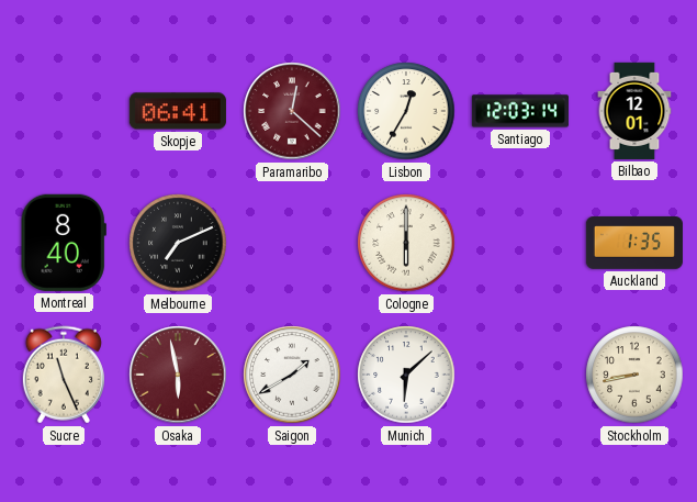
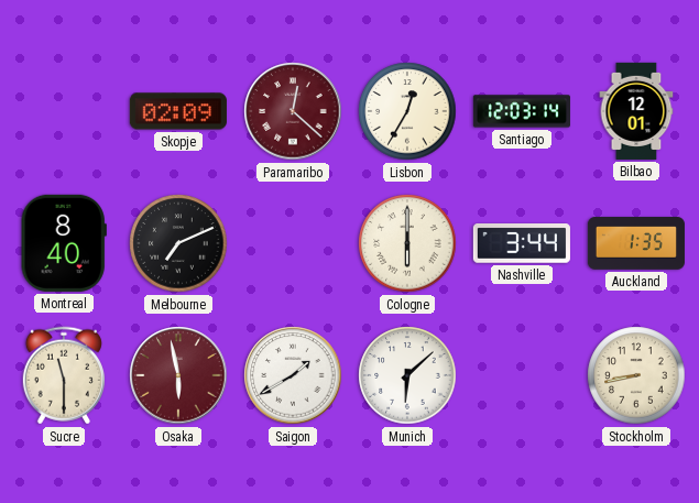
Skopje: 06:41 -> 02:09 (178, 111)
Nashville: none -> 3:44 (522, 243)
Sucre: 11:26 -> 11:30 (64, 375)
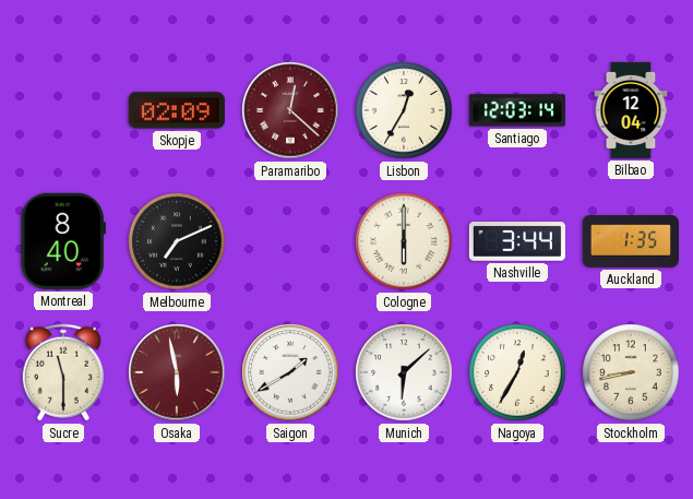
Bilbao: 12:01 -> 12:04 (631, 110)
Nagoya: none -> 12:35 (517, 372)
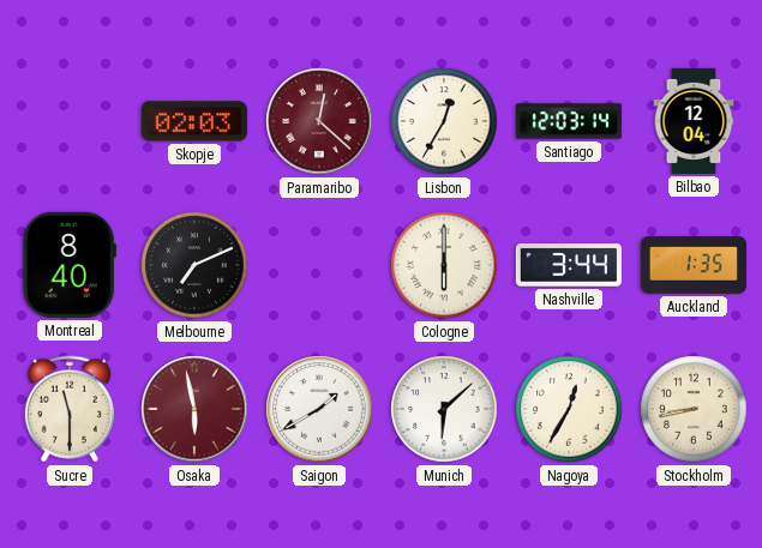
Skopje: 02:09 -> 02:03 (194, 121)
